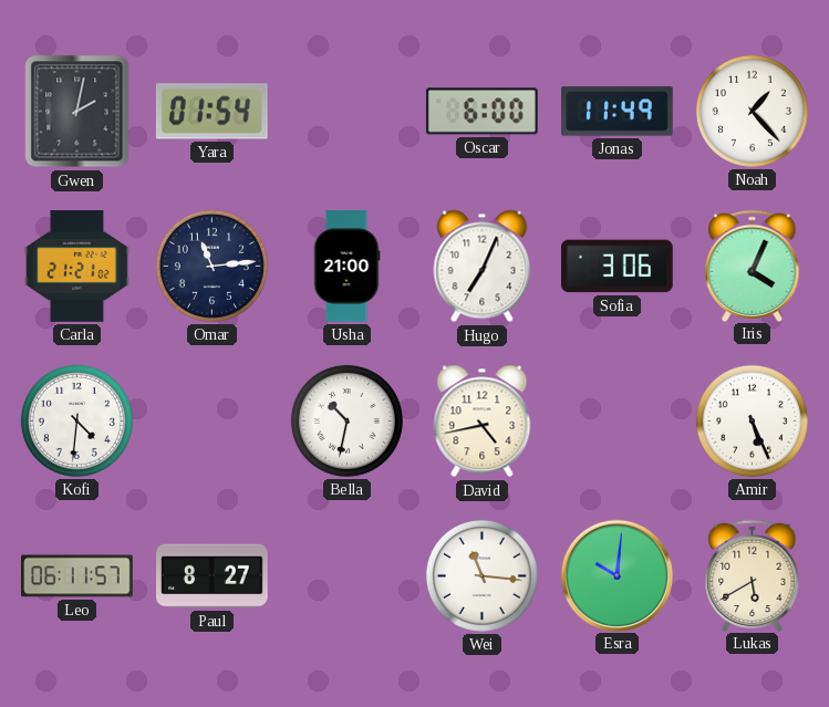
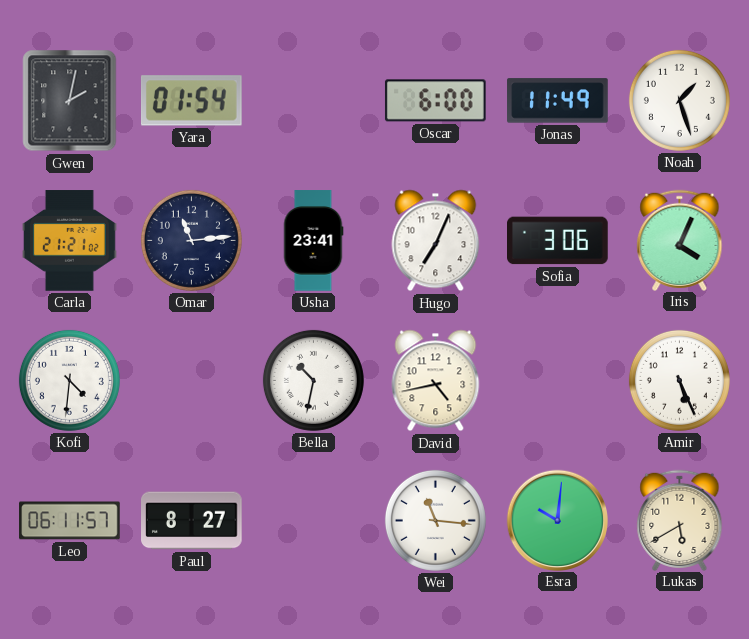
Noah: 1:23 -> 1:27 (679, 100)
Usha: 21:00 -> 23:41 (313, 241)
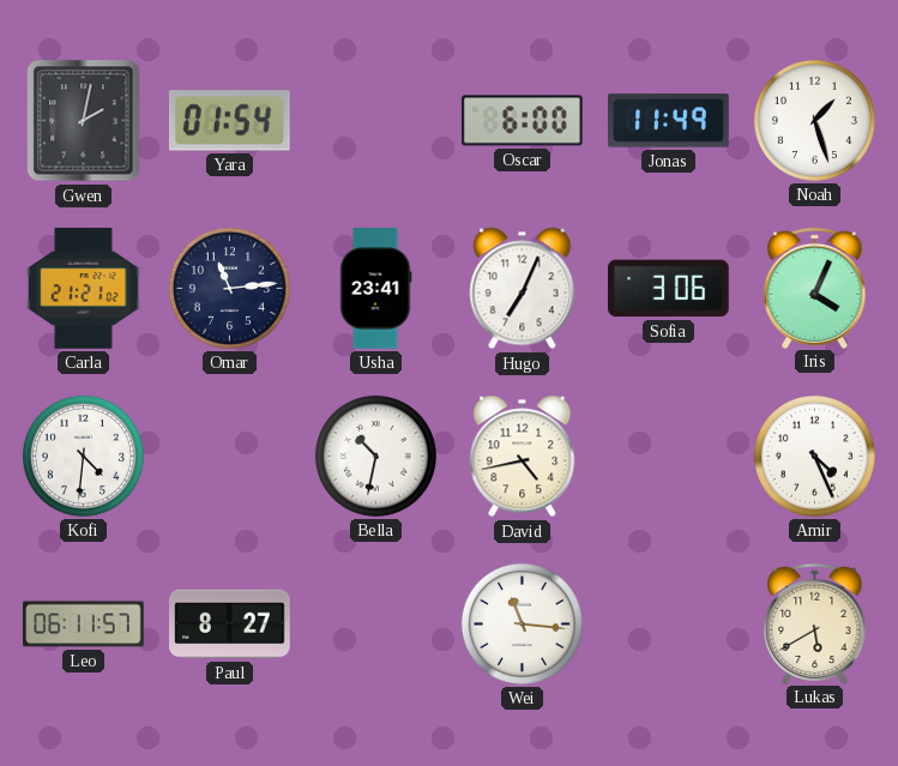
Amir: 5:26 -> 4:26 (814, 456)
Esra: 10:01 -> none (557, 520)
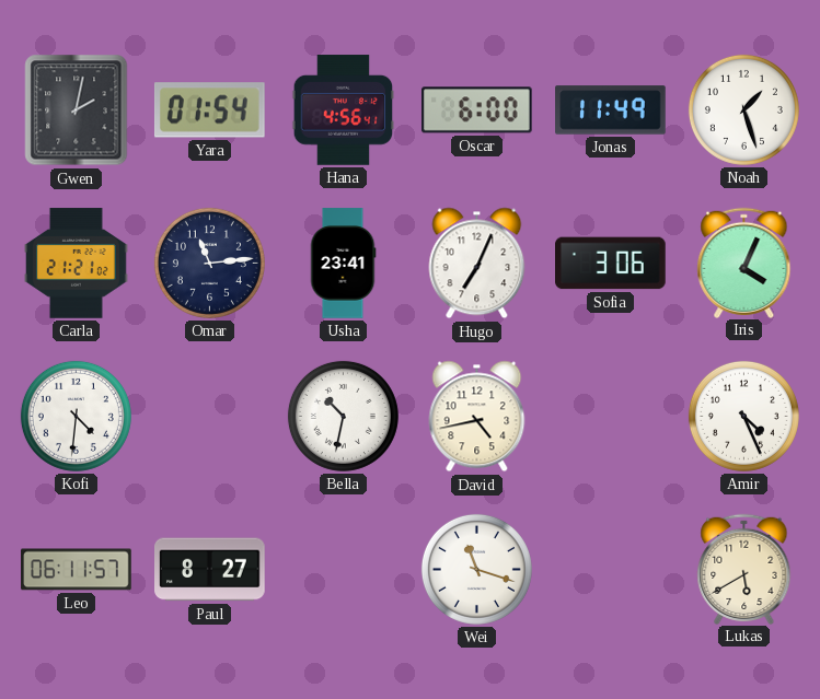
Hana: none -> 4:56 (344, 110)
Wei: 11:16 -> 11:18 (476, 569)
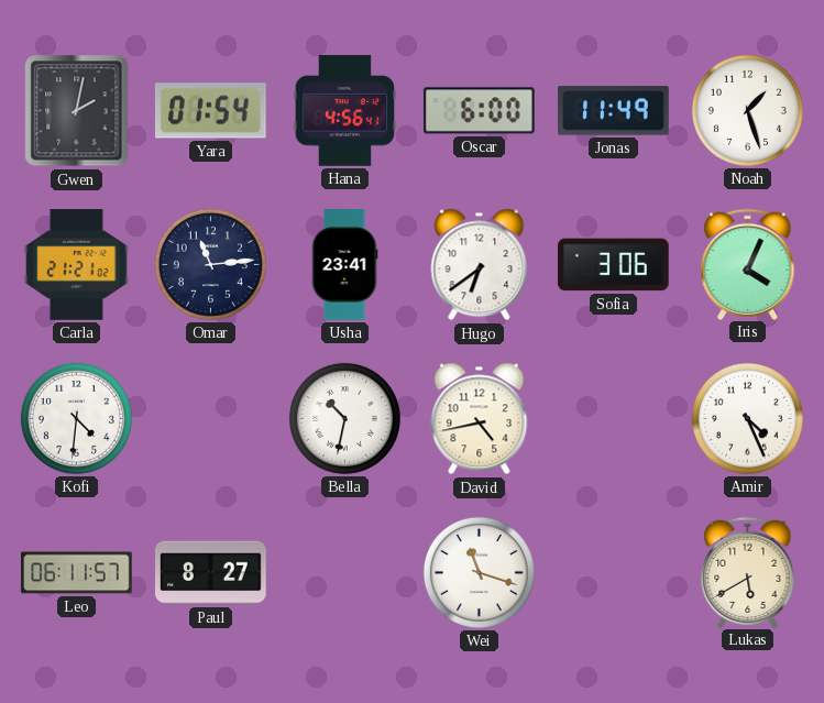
Hugo: 7:04 -> 6:39 (480, 265)
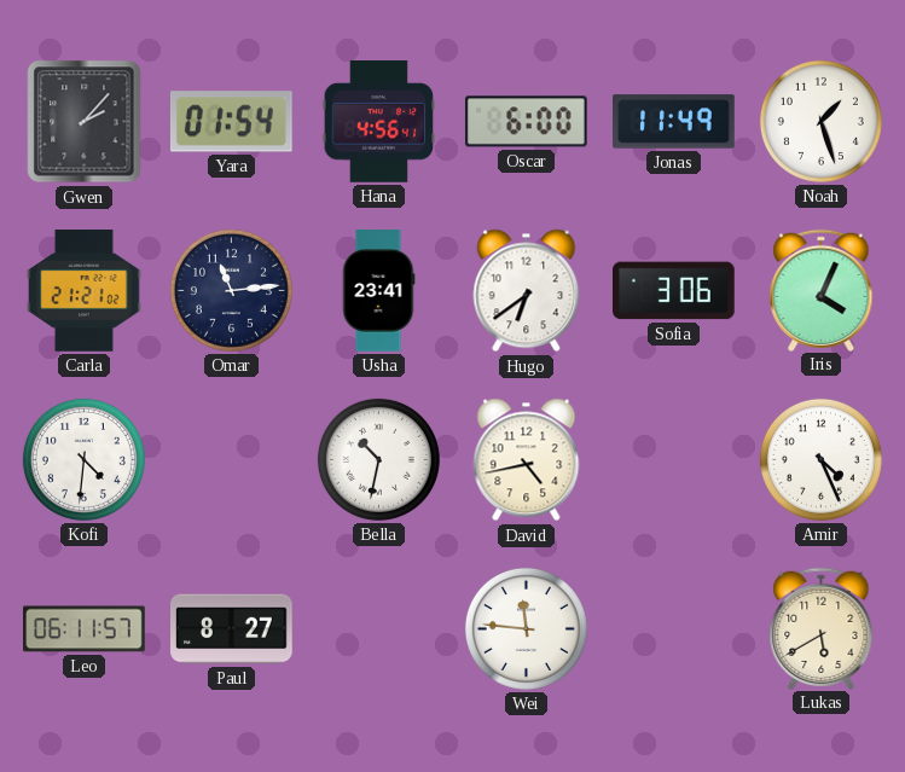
Gwen: 2:02 -> 2:07 (85, 122)
Wei: 11:18 -> 11:46 (526, 628)
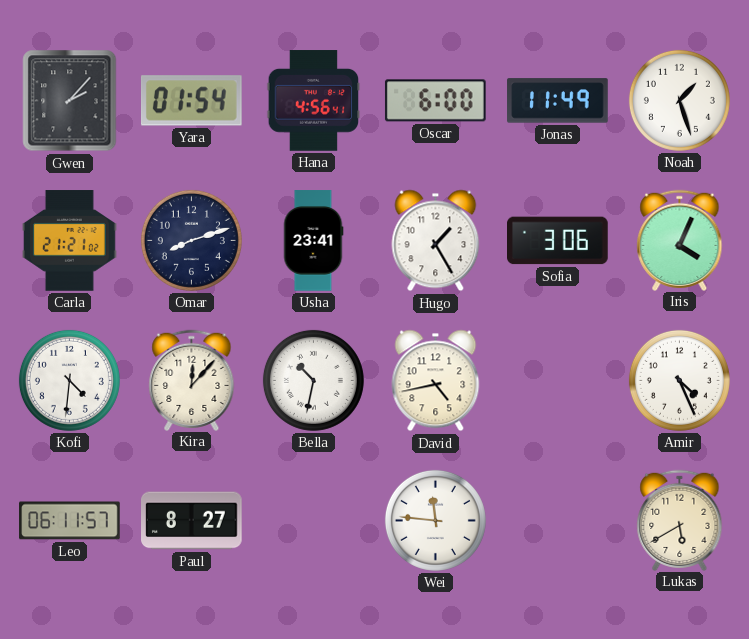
Omar: 11:14 -> 8:12 (191, 240)
Hugo: 6:39 -> 1:25 (436, 241)
Kira: none -> 12:07 (192, 380)
